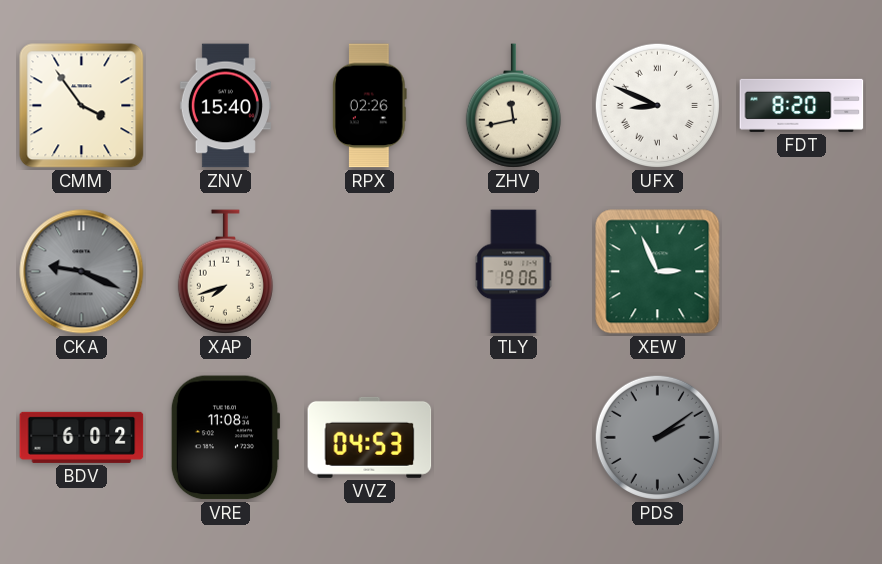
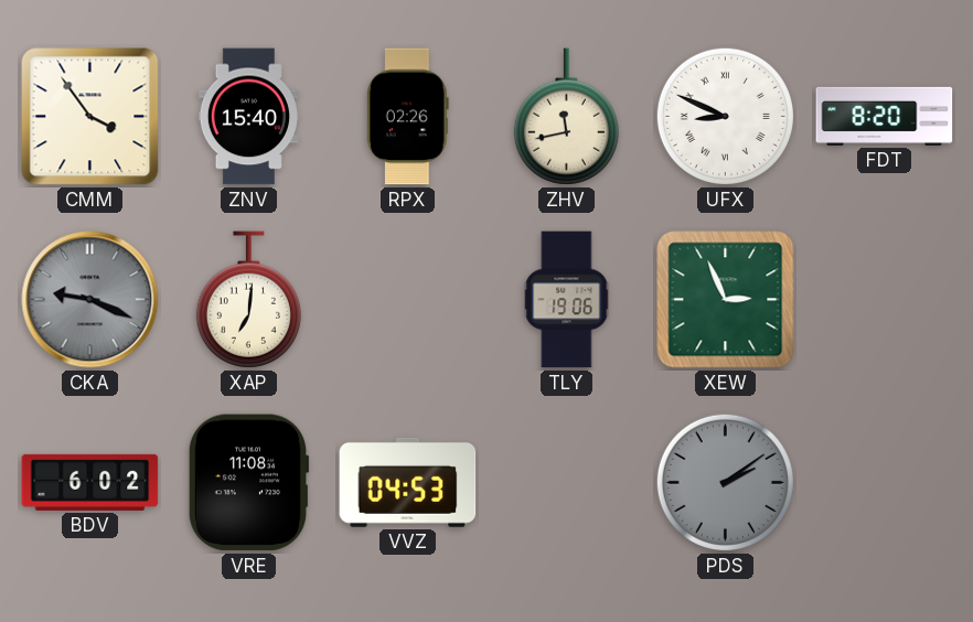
XAP: 7:42 -> 7:01 (248, 300)
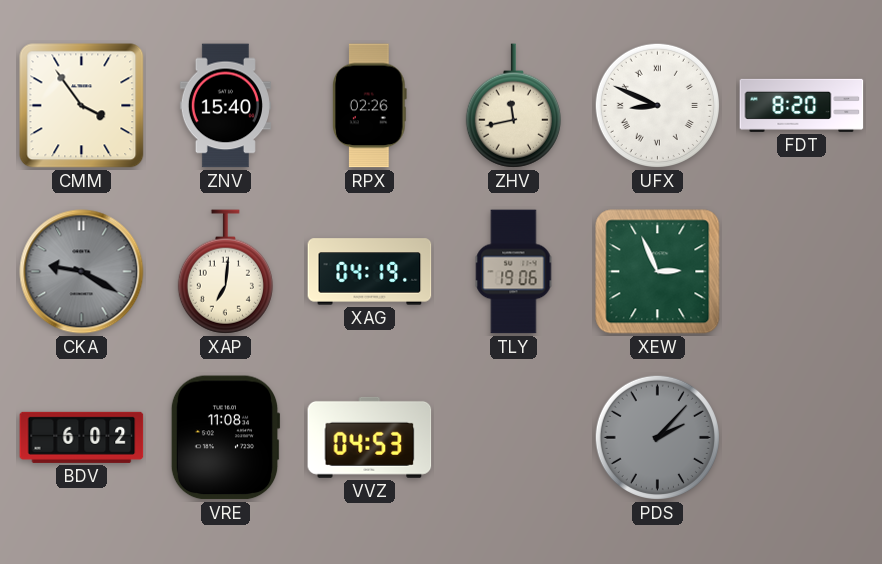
CKA: 9:19 -> 9:20 (82, 272)
XAG: none -> 04:19 (370, 272)
PDS: 2:09 -> 2:07 (657, 437)
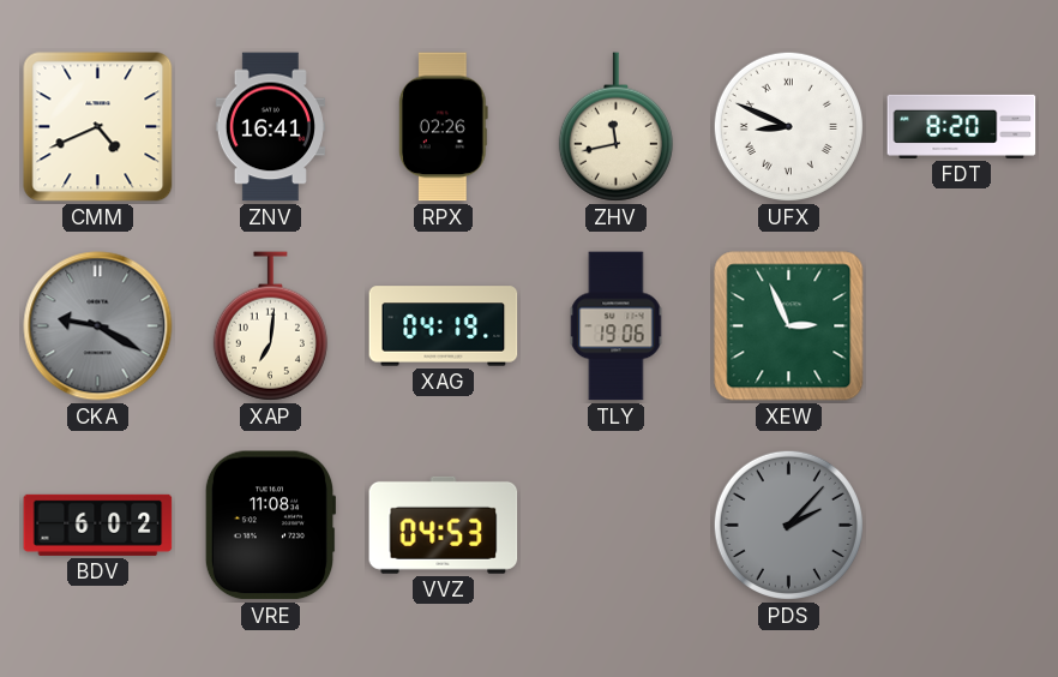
CMM: 3:54 -> 4:41 (98, 127)
ZNV: 15:40 -> 16:41 (270, 127)
